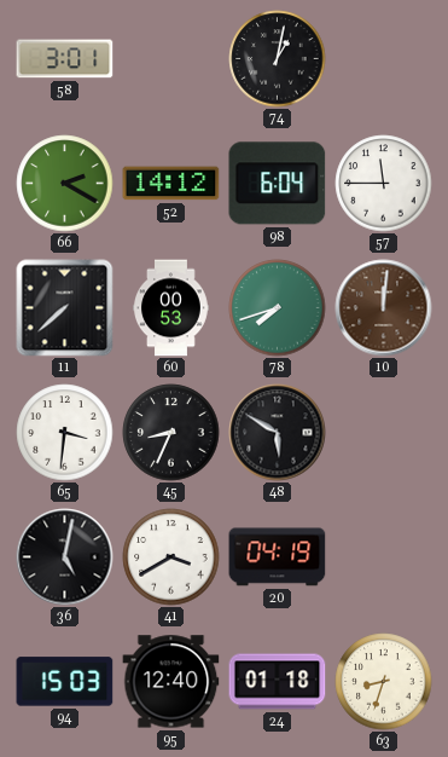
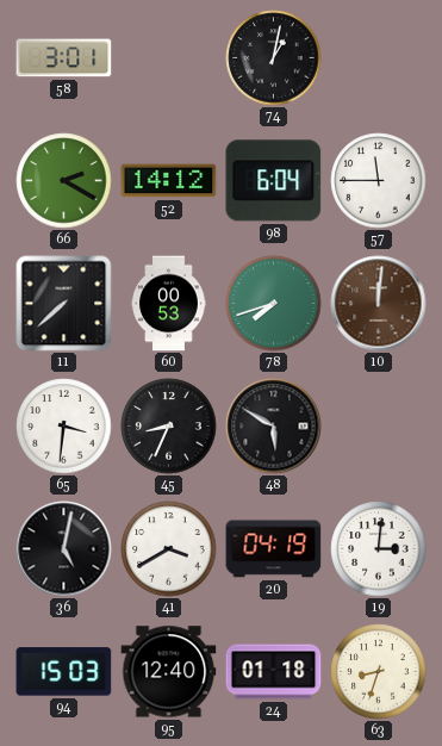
19: none -> 3:01 (379, 549)
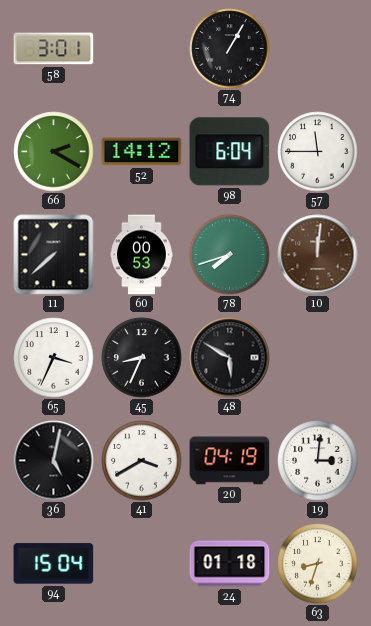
74: 1:02 -> 1:05 (230, 49)
65: 3:31 -> 3:34 (54, 358)
94: 15:03 -> 15:04 (54, 564)
95: 12:40 -> none (169, 672)
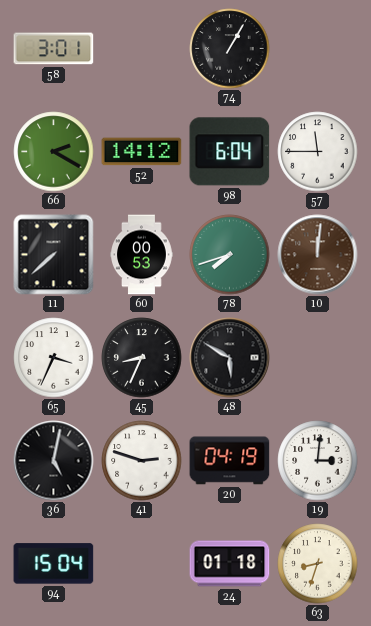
41: 3:40 -> 2:48 (142, 461)
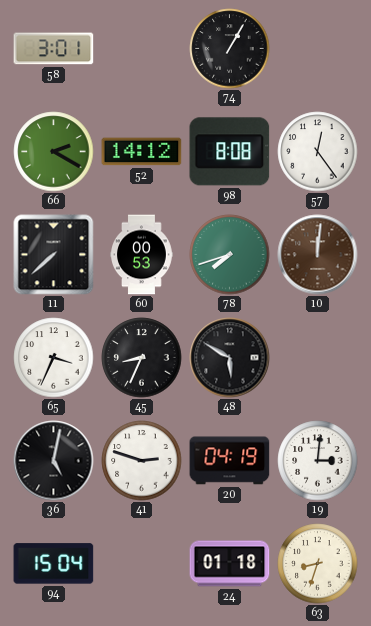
98: 6:04 -> 8:08 (230, 152)
57: 11:45 -> 12:24 (318, 152)
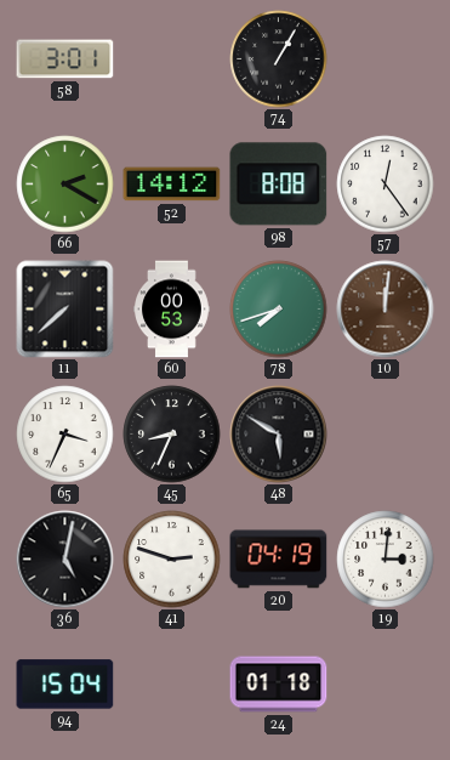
63: 8:33 -> none (318, 564)
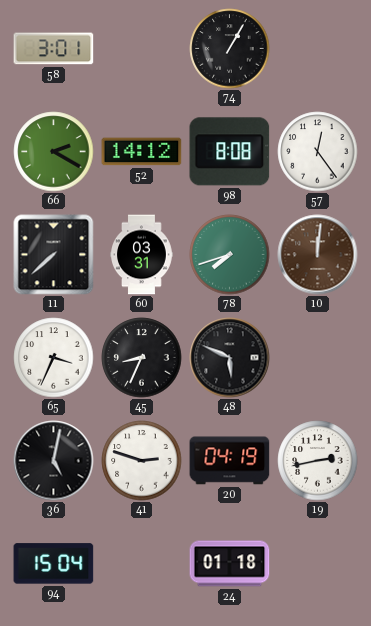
60: 00:53 -> 03:31 (142, 255)
48: 5:50 -> 5:49 (230, 358)
19: 3:01 -> 2:43 (318, 461)
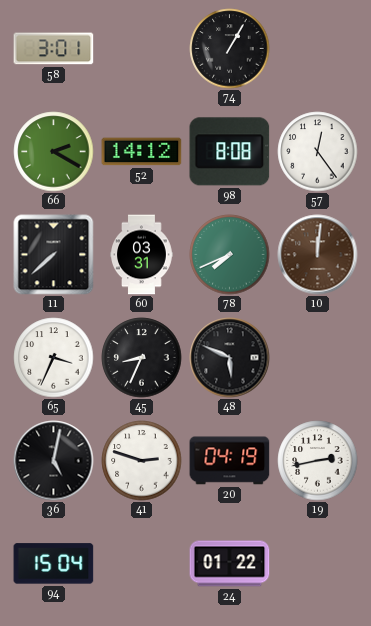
78: 7:42 -> 7:41 (230, 255)
24: 01:18 -> 01:22 (230, 564)
